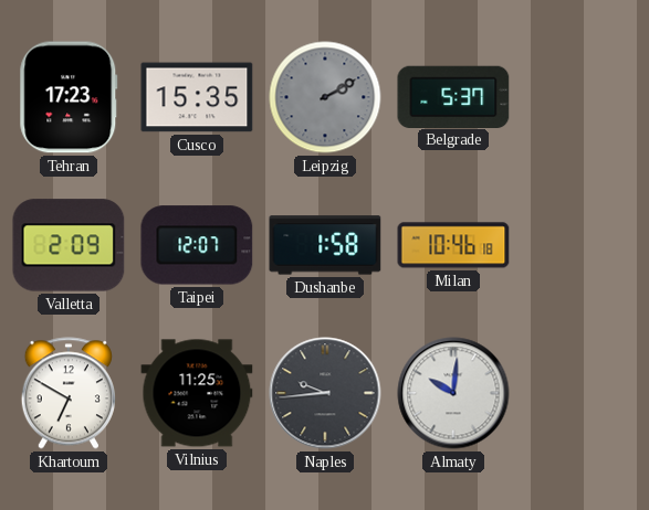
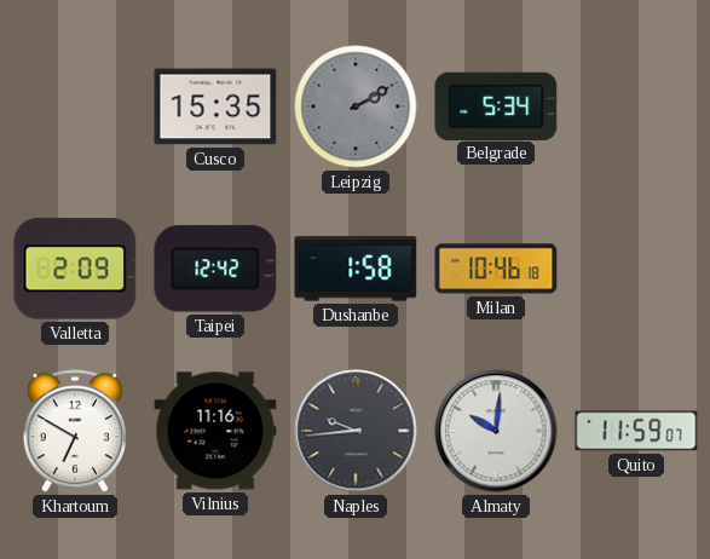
Tehran: 17:23 -> none (69, 97)
Belgrade: 5:37 -> 5:34 (496, 105)
Taipei: 12:07 -> 12:42 (215, 269)
Vilnius: 11:25 -> 11:16 (215, 431)
Quito: none -> 11:59 (636, 431)
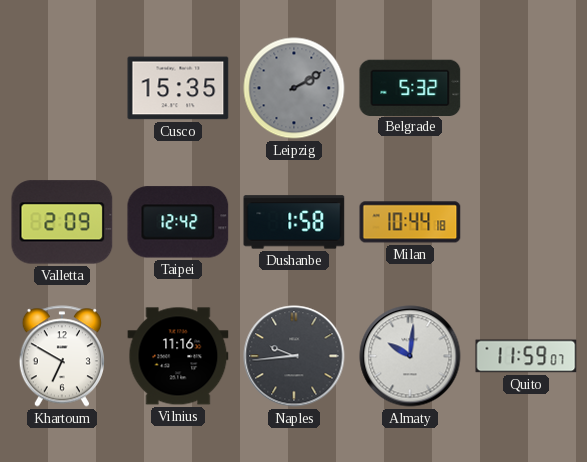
Belgrade: 5:34 -> 5:32 (410, 87)
Milan: 10:46 -> 10:44 (410, 222)
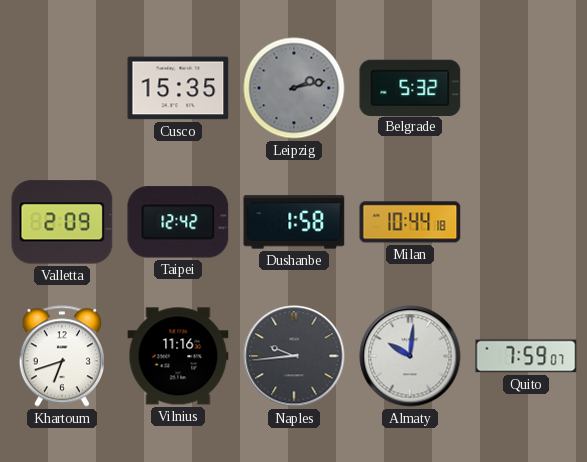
Leipzig: 2:10 -> 2:13 (294, 88)
Khartoum: 6:50 -> 6:42 (62, 356)
Quito: 11:59 -> 7:59 (526, 356)
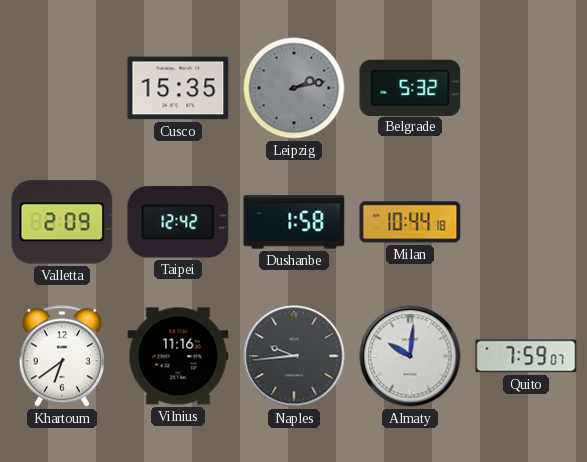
Khartoum: 6:42 -> 6:39 (62, 356)
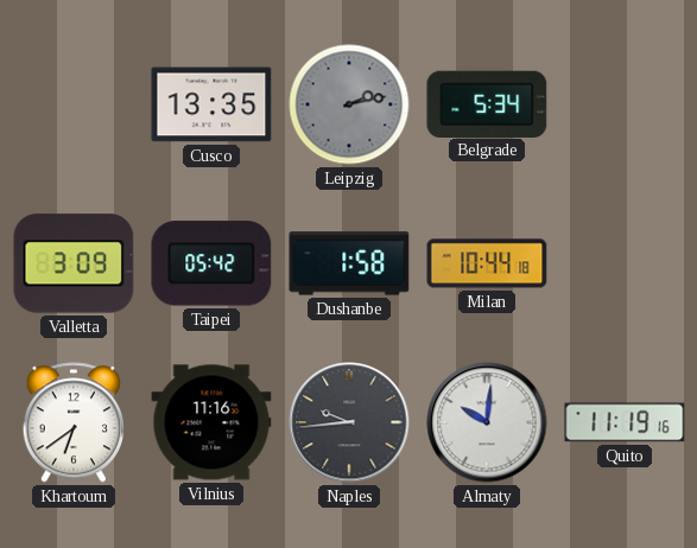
Cusco: 15:35 -> 13:35 (211, 104)
Belgrade: 5:32 -> 5:34 (487, 103)
Valletta: 2:09 -> 3:09 (74, 263)
Taipei: 12:42 -> 05:42 (211, 263)
Quito: 7:59 -> 11:19 (625, 422)
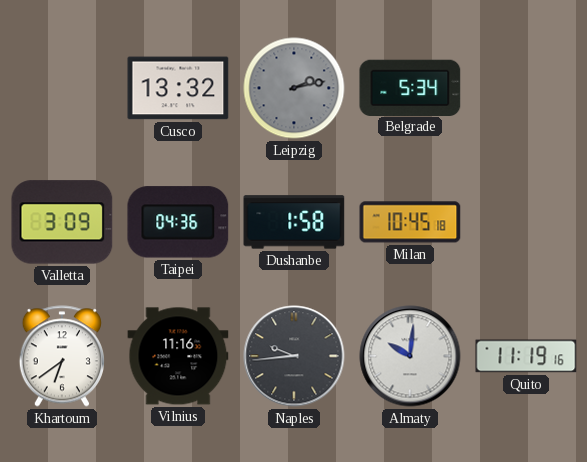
Cusco: 13:35 -> 13:32 (178, 88)
Taipei: 05:42 -> 04:36 (178, 222)
Milan: 10:44 -> 10:45 (410, 222)
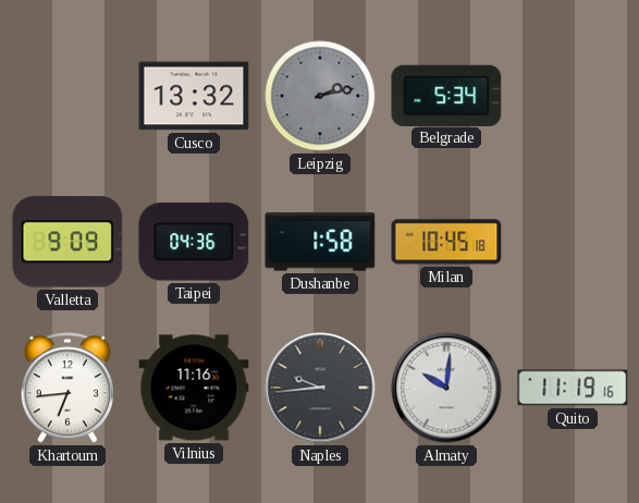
Valletta: 3:09 -> 9:09 (67, 242)
Khartoum: 6:39 -> 6:44 (67, 388)
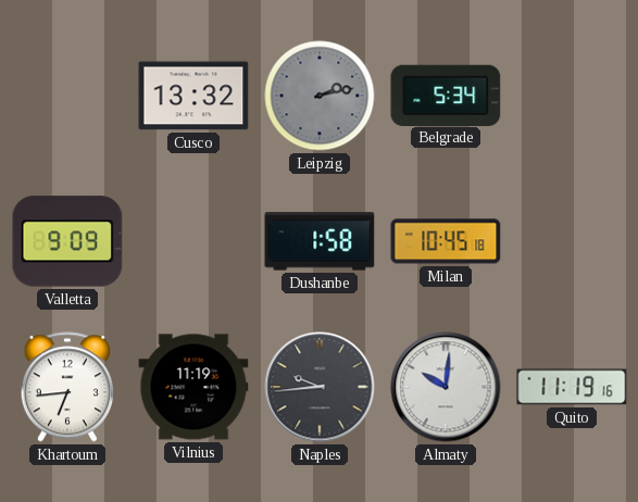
Taipei: 04:36 -> none (194, 242)
Vilnius: 11:16 -> 11:19 (193, 387)
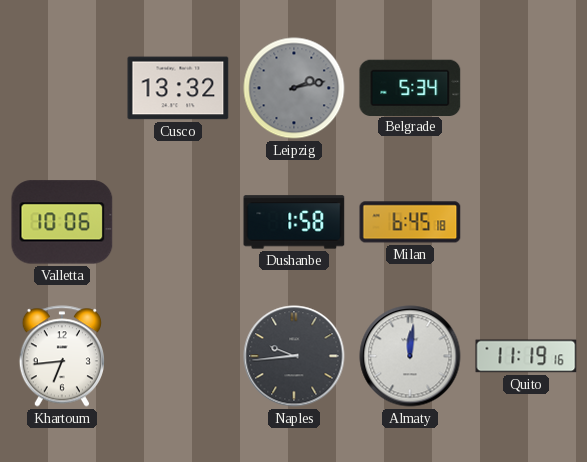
Valletta: 9:09 -> 10:06 (62, 222)
Milan: 10:45 -> 6:45 (410, 222)
Vilnius: 11:19 -> none (193, 387)
Almaty: 10:01 -> 12:01 (410, 356)
